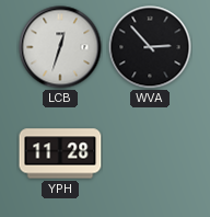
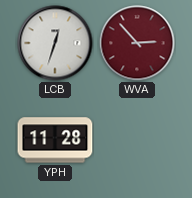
WVA dial: black -> burgundy (137, 43)
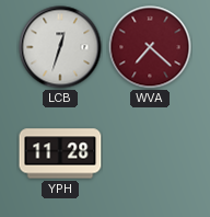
WVA: 2:53 -> 7:22 (150, 47)
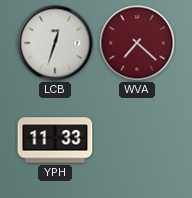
YPH: 11:28 -> 11:33 (55, 140)
